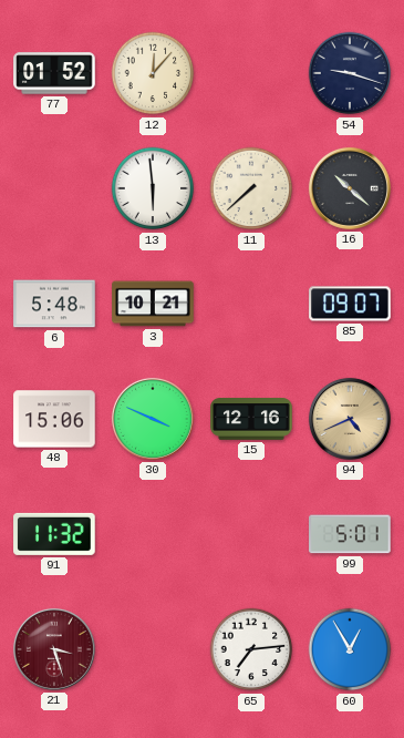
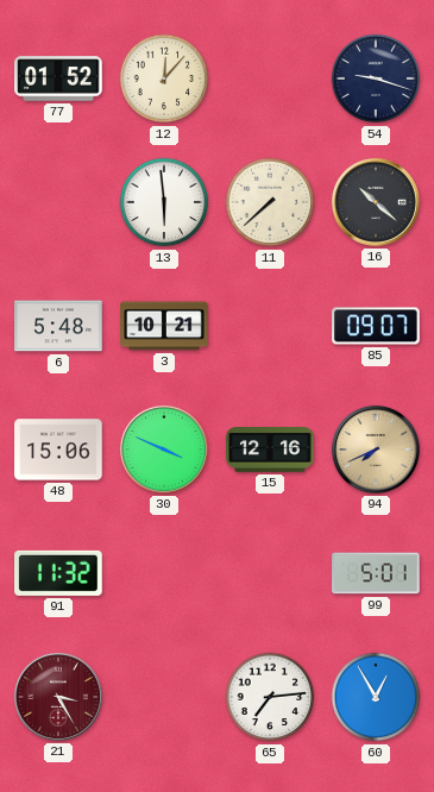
94: 4:41 -> 7:41 (376, 450)
21: 3:27 -> 3:25 (58, 697)
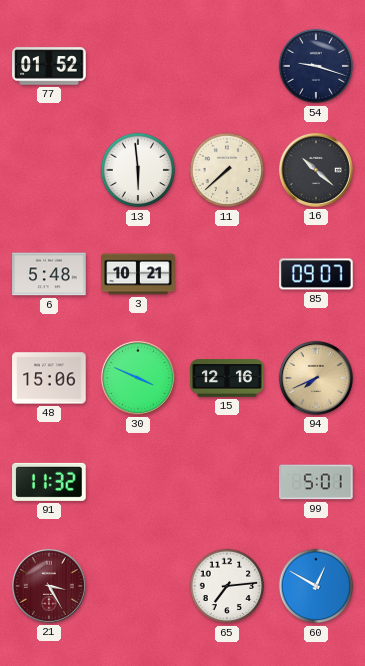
12: 12:07 -> none (164, 78)
60: 12:55 -> 12:50 (316, 586)
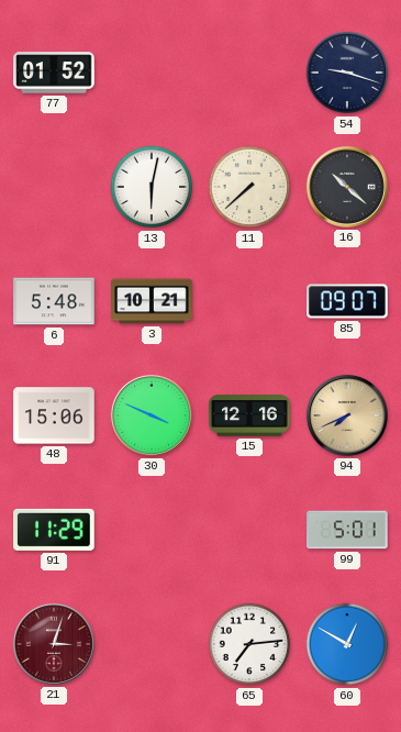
13: 5:59 -> 6:02 (152, 187)
91: 11:32 -> 11:29 (54, 530)
21: 3:25 -> 3:03 (54, 644)
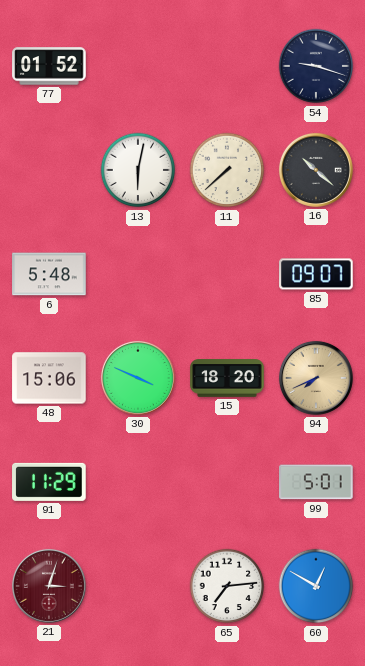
3: 10:21 -> none (152, 301)
15: 12:16 -> 18:20 (227, 378)
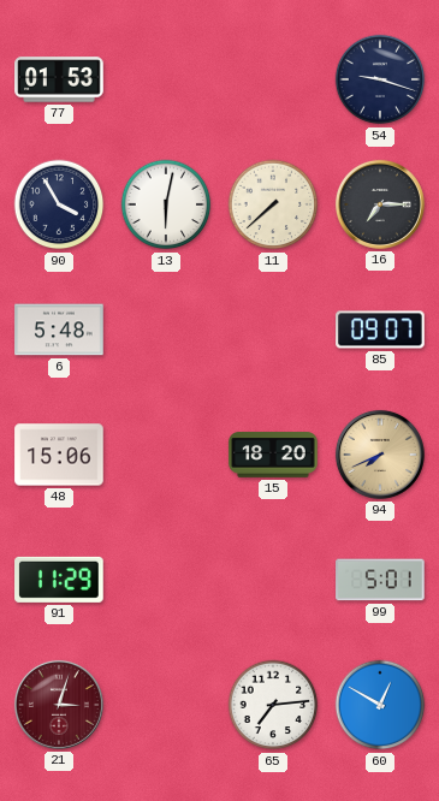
77: 01:52 -> 01:53 (59, 79)
90: none -> 3:55 (59, 204)
16: 10:22 -> 7:15 (380, 204)
30: 3:49 -> none (138, 378)
